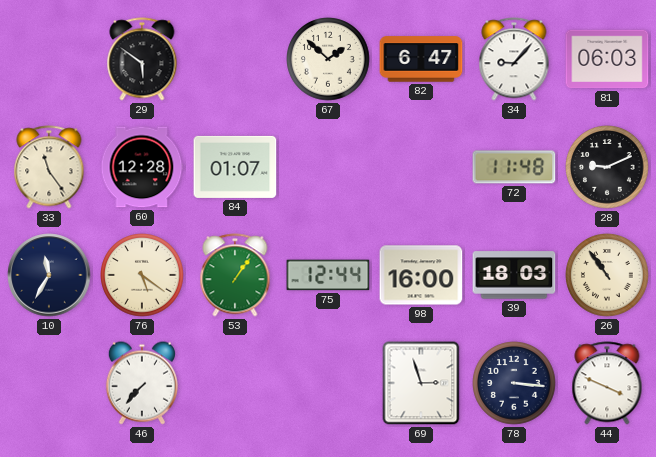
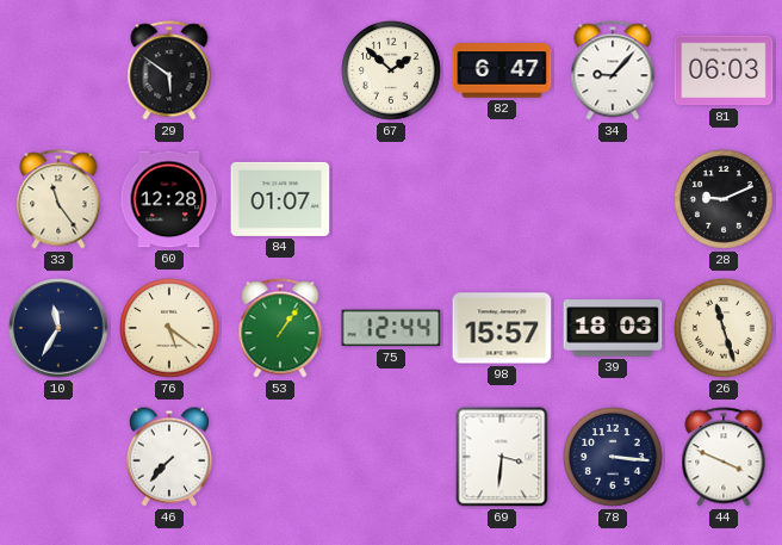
72: 11:48 -> none (514, 167)
98: 16:00 -> 15:57 (502, 328)
26: 10:54 -> 11:27 (724, 328)
69: 2:57 -> 3:31 (502, 457)
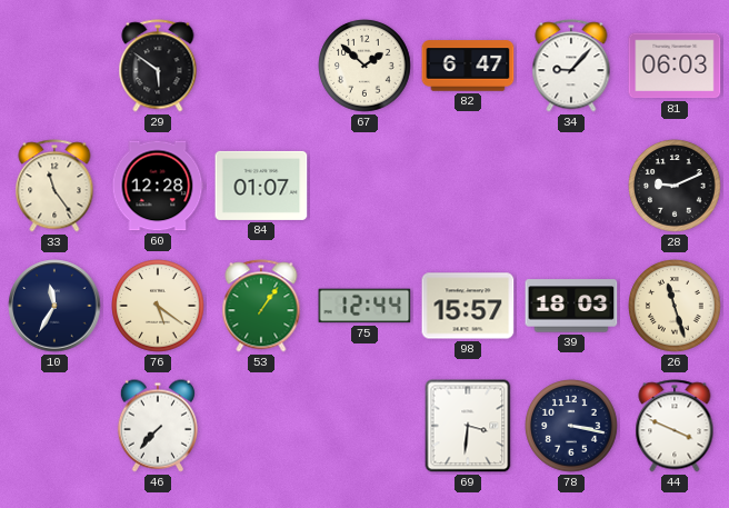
78: 3:16 -> 3:17 (571, 426)
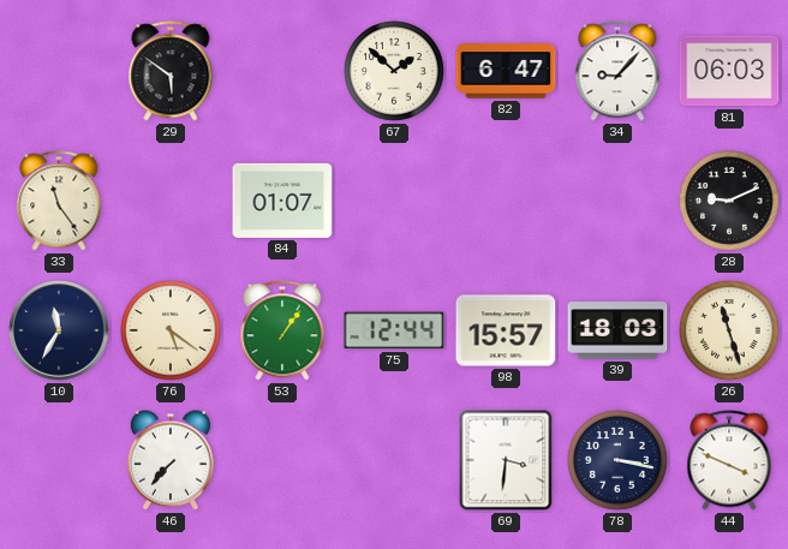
60: 12:28 -> none (158, 186)
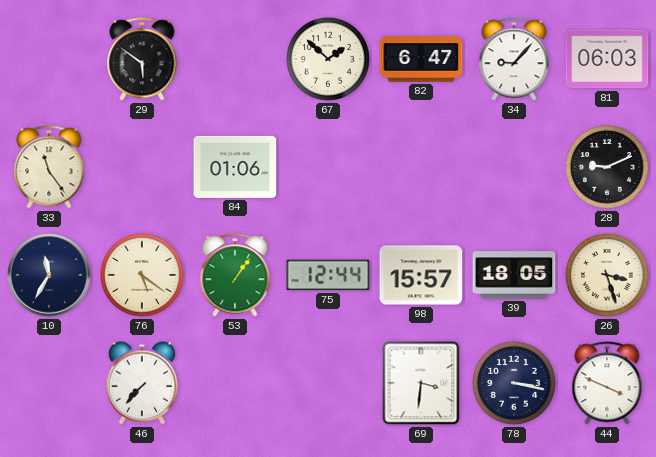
84: 01:07 -> 01:06 (235, 167)
39: 18:03 -> 18:05 (514, 275)
26: 11:27 -> 3:27 (607, 275)
